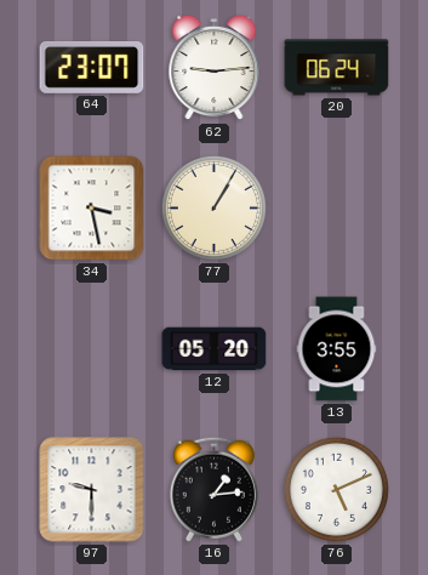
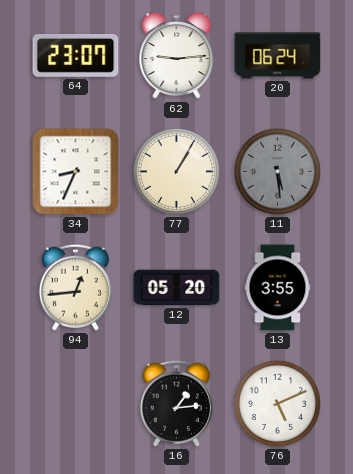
34: 3:28 -> 8:34 (76, 172)
11: none -> 5:29 (277, 171)
94: none -> 12:44 (75, 287)
97: 9:30 -> none (92, 490)
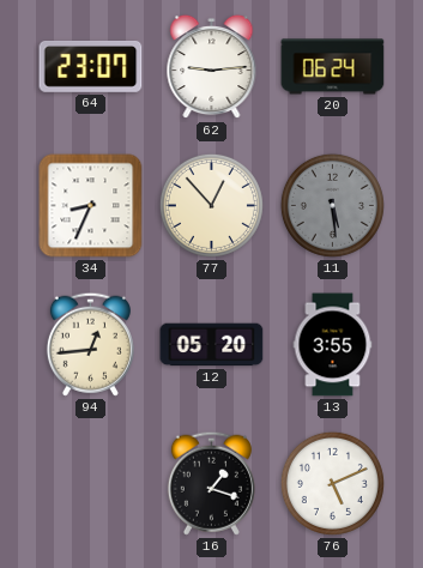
77: 1:05 -> 12:53 (211, 205)
16: 1:14 -> 1:18 (211, 483)
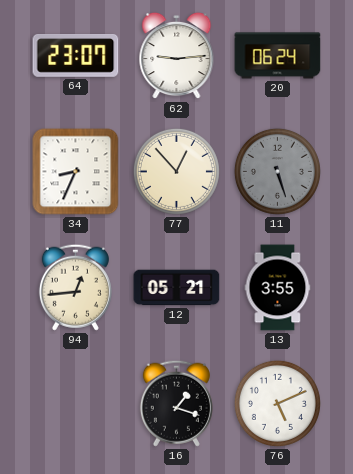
11: 5:29 -> 5:27 (277, 171)
12: 05:20 -> 05:21 (177, 288)
